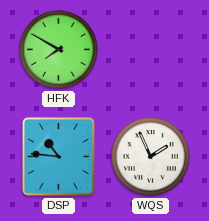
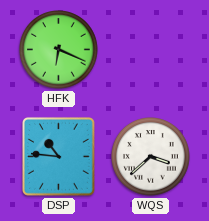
HFK: 7:50 -> 6:19 (59, 50)
WQS: 1:56 -> 3:38 (151, 157)
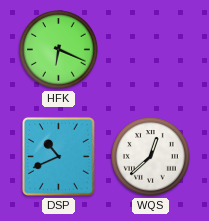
DSP: 10:46 -> 10:41 (58, 156)
WQS: 3:38 -> 12:38 (151, 157)
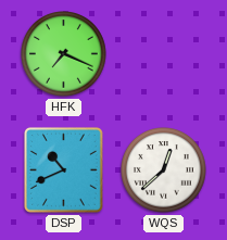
HFK: 6:19 -> 7:19 (64, 54)
